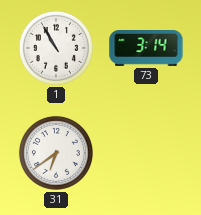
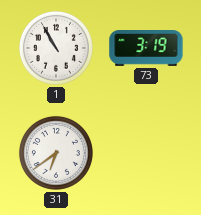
73: 3:14 -> 3:19 (146, 49)
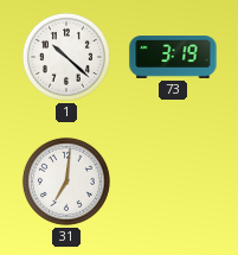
1: 10:55 -> 10:22 (66, 57)
31: 6:39 -> 7:01 (66, 181)
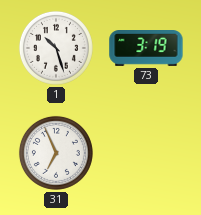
1: 10:22 -> 10:27 (56, 48)
31: 7:01 -> 6:56 (56, 153)
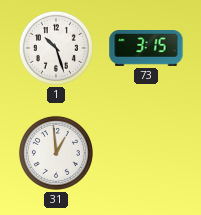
73: 3:19 -> 3:15 (146, 49)
31: 6:56 -> 12:59 (56, 153)
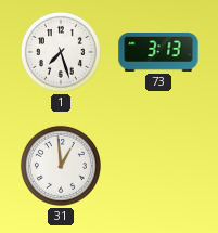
1: 10:27 -> 7:27 (61, 52)
73: 3:15 -> 3:13 (158, 53)
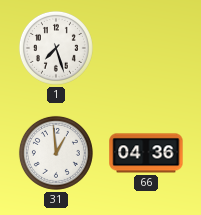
73: 3:13 -> none (158, 53)
66: none -> 04:36 (146, 153)
